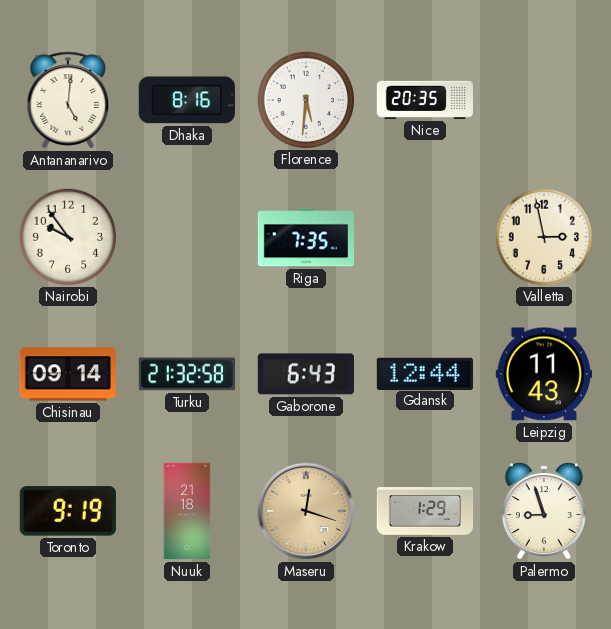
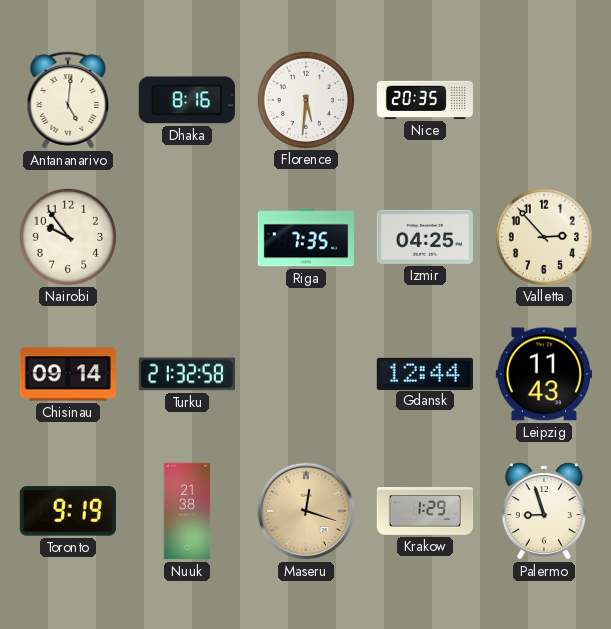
Izmir: none -> 04:25 (424, 237)
Valletta: 2:58 -> 2:53 (543, 236)
Gaborone: 6:43 -> none (306, 374)
Nuuk: 21:18 -> 21:38 (187, 511)
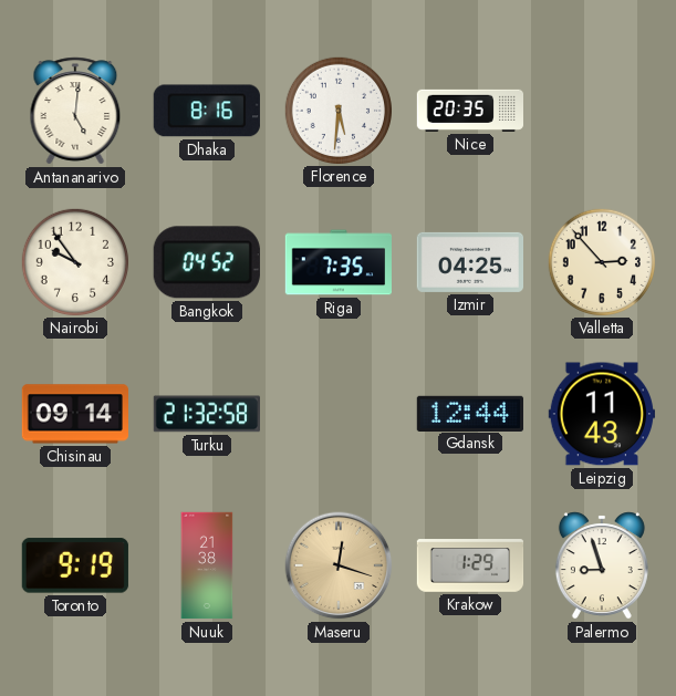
Bangkok: none -> 04:52 (207, 262)
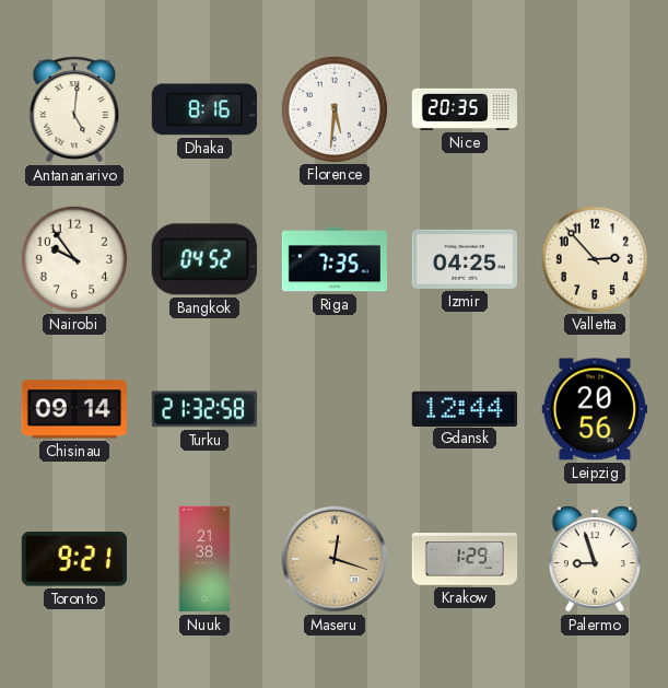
Leipzig: 11:43 -> 20:56 (594, 409)
Toronto: 9:19 -> 9:21 (74, 559)
